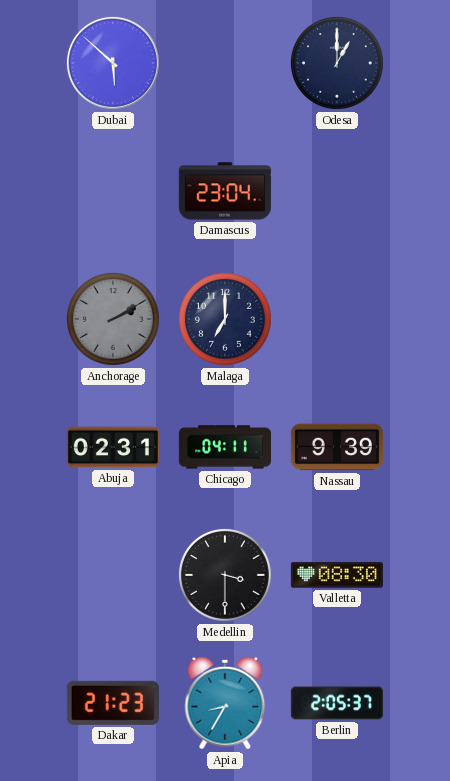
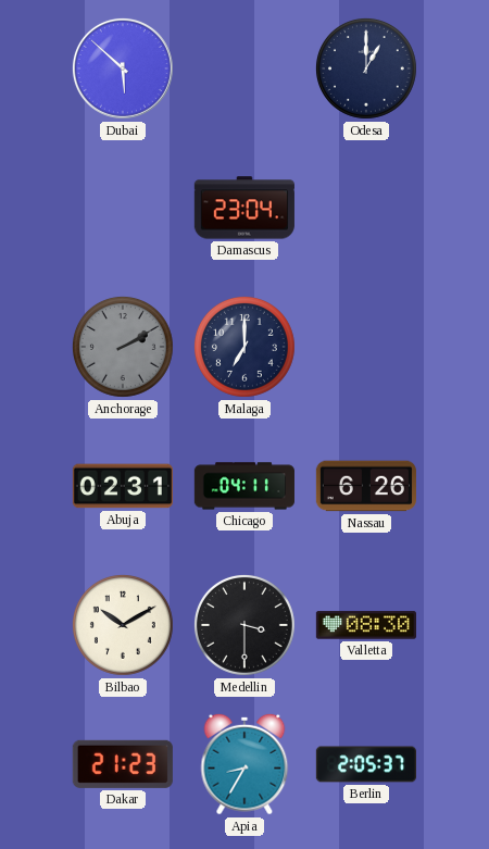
Nassau: 9:39 -> 6:26 (366, 486)
Bilbao: none -> 10:10 (123, 625)
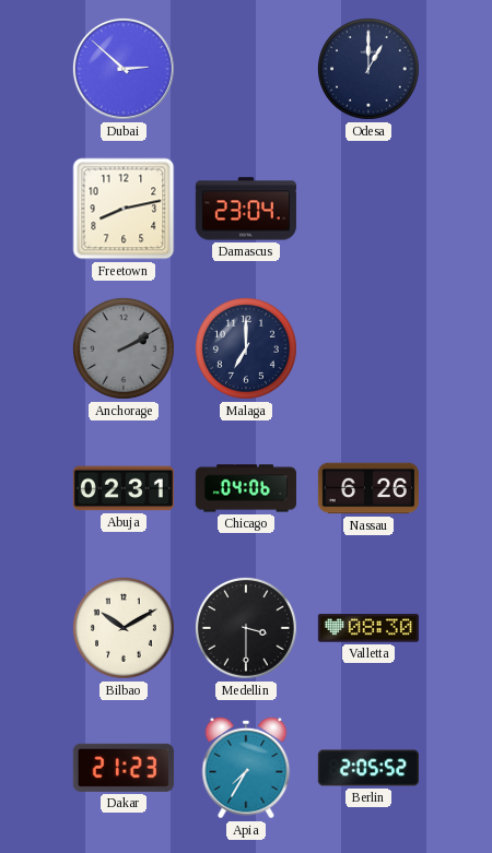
Dubai: 5:52 -> 2:52 (124, 69)
Freetown: none -> 8:13 (124, 209)
Chicago: 04:11 -> 04:06 (246, 488)
Apia: 8:35 -> 7:35 (246, 768)
Berlin: 2:05:37 -> 2:05:52 (368, 768)
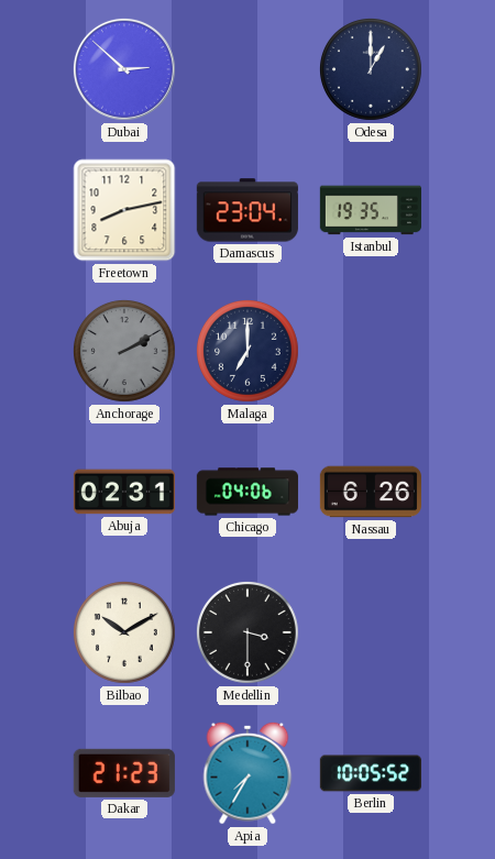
Istanbul: none -> 19:35 (371, 210)
Valletta: 08:30 -> none (368, 628)
Berlin: 2:05 -> 10:05 (371, 773)
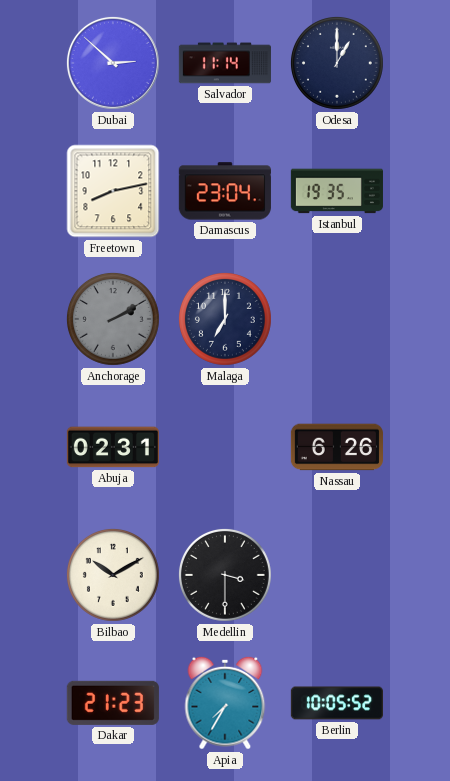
Salvador: none -> 11:14 (225, 63)
Chicago: 04:06 -> none (248, 492)
